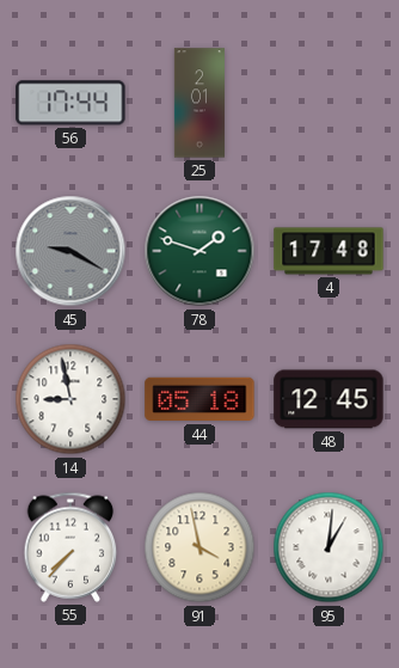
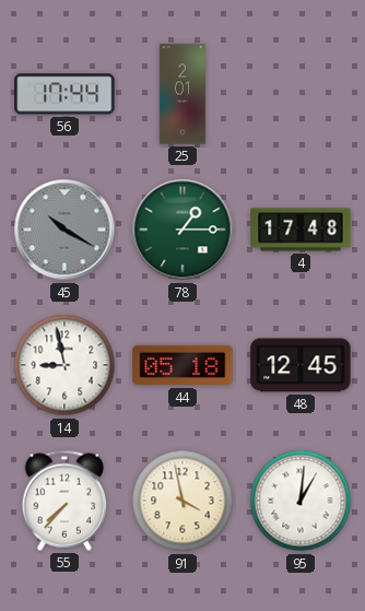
45: 9:20 -> 10:20 (64, 230)
78: 1:48 -> 1:15 (182, 230)
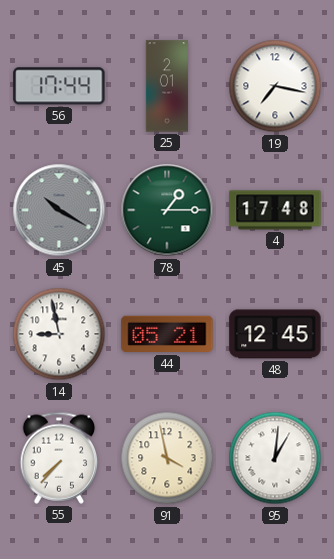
19: none -> 7:17 (275, 86)
44: 05:18 -> 05:21 (167, 334)
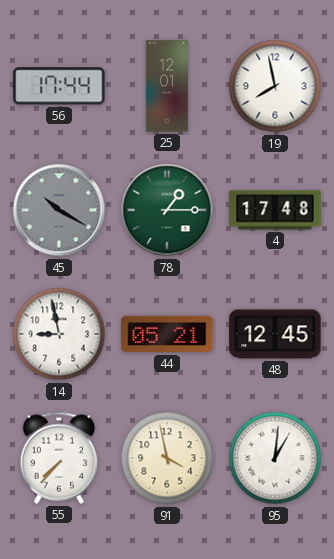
25: 2:01 -> 12:01 (167, 86)
19: 7:17 -> 7:58 (275, 86)
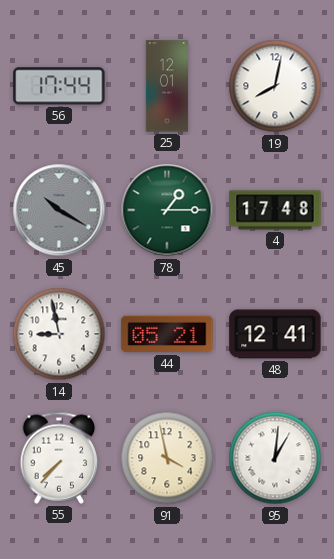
19: 7:58 -> 8:02 (275, 86)
48: 12:45 -> 12:41 (275, 334)
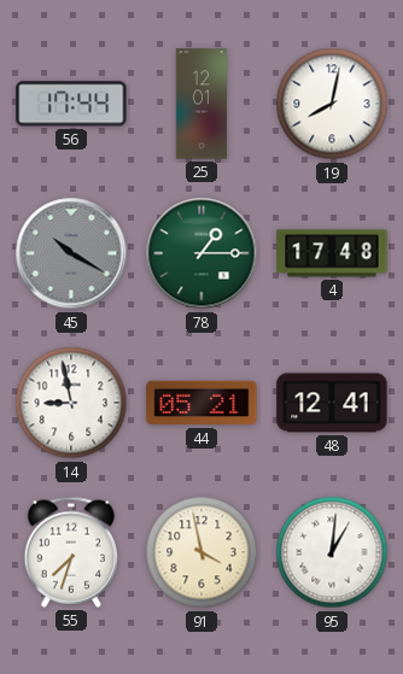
55: 7:37 -> 7:33 (71, 552)
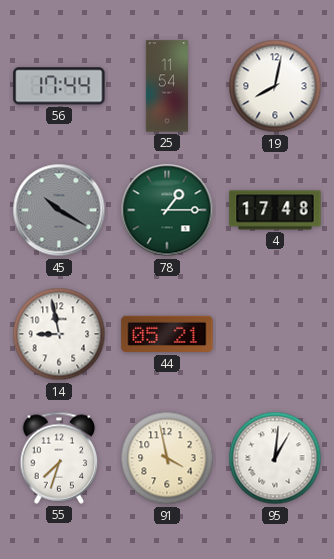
25: 12:01 -> 11:54 (167, 86)
48: 12:41 -> none (332, 403)
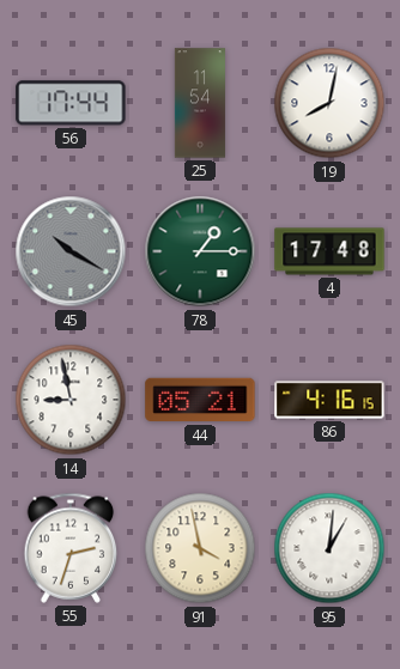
86: none -> 4:16 (329, 400)
55: 7:33 -> 2:33 (71, 548)
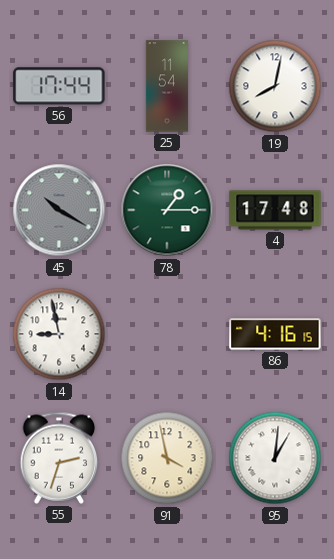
44: 05:21 -> none (200, 400)
